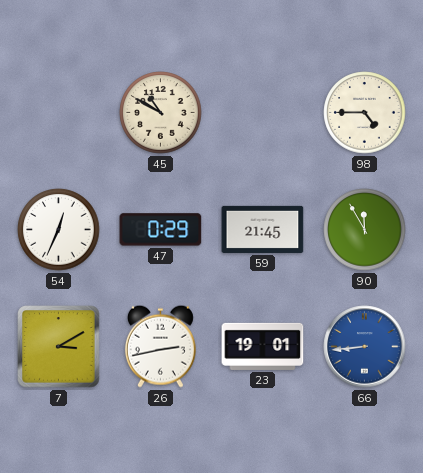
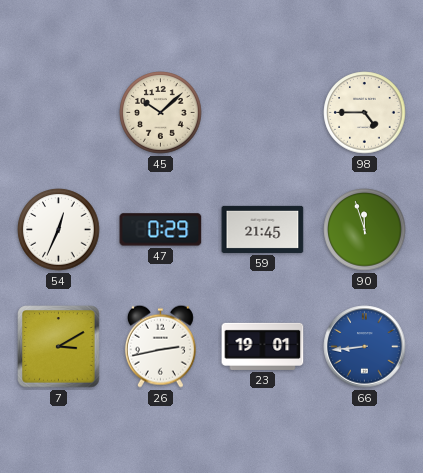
45: 10:50 -> 10:08 (161, 113)
90: 11:55 -> 11:57 (365, 230)
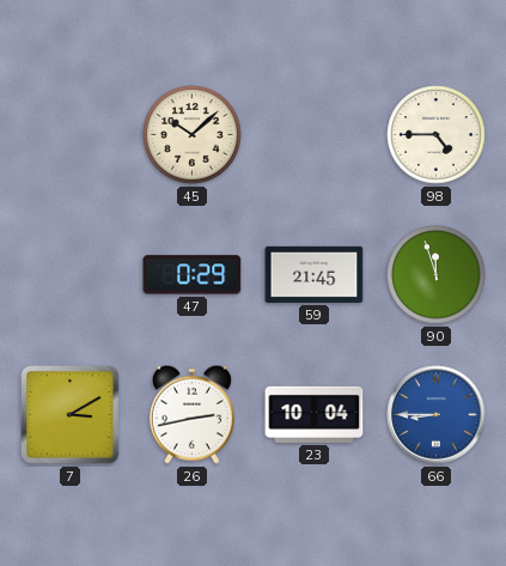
54: 12:34 -> none (59, 230)
23: 19:01 -> 10:04 (315, 414)
66: 8:44 -> 8:45 (437, 415)
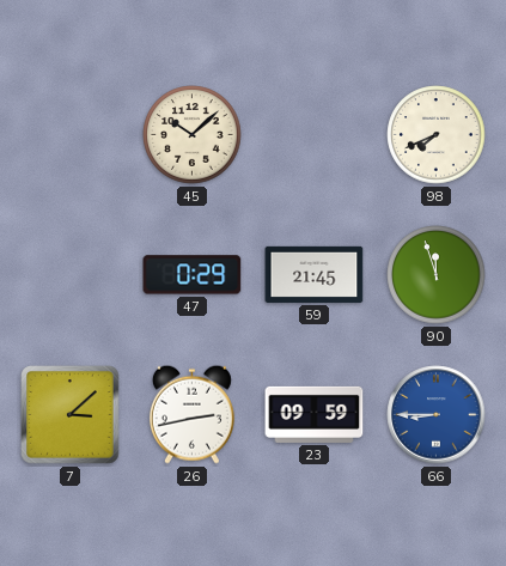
98: 4:45 -> 7:41 (437, 135)
7: 3:10 -> 3:08 (71, 415)
23: 10:04 -> 09:59 (315, 414)
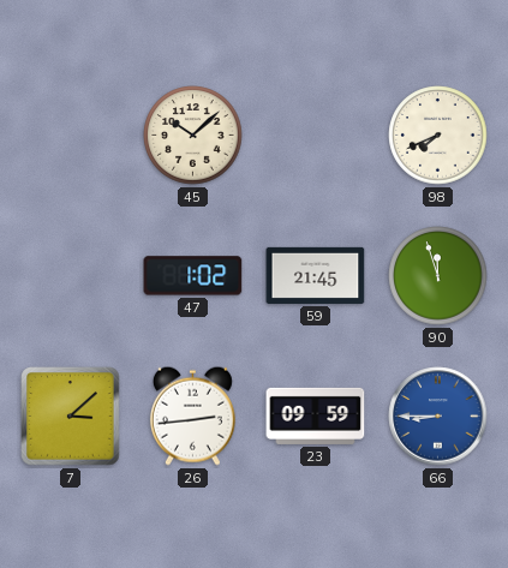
47: 0:29 -> 1:02 (193, 276)
26: 2:43 -> 2:44 (192, 415)
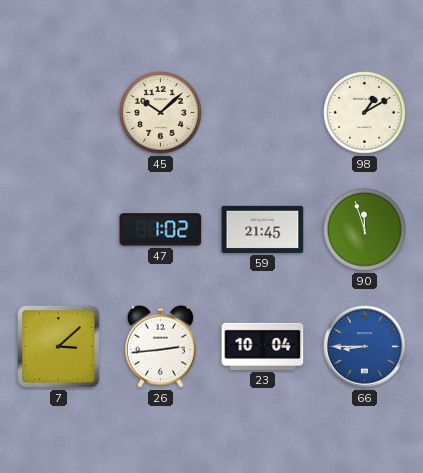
98: 7:41 -> 1:10 (365, 113)
23: 09:59 -> 10:04 (263, 346)
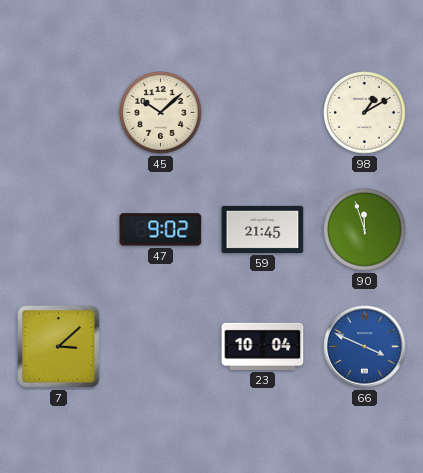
47: 1:02 -> 9:02 (161, 230)
26: 2:44 -> none (160, 346)
66: 8:45 -> 3:49 (365, 347)
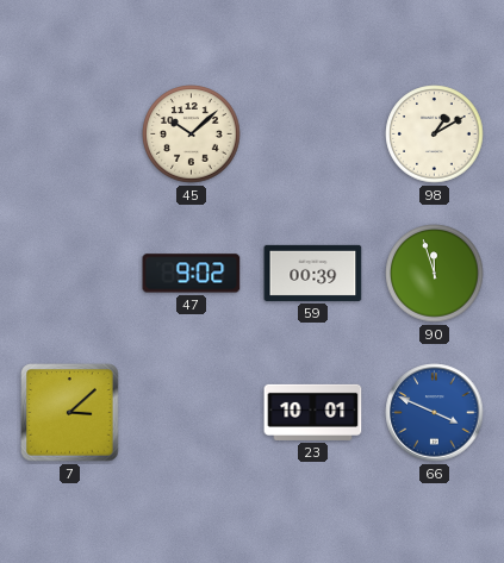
59: 21:45 -> 00:39 (313, 273)
23: 10:04 -> 10:01 (313, 412)
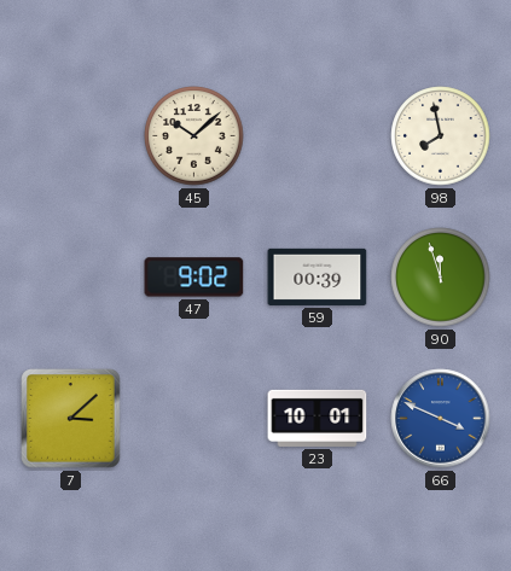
98: 1:10 -> 7:58 (441, 136)
